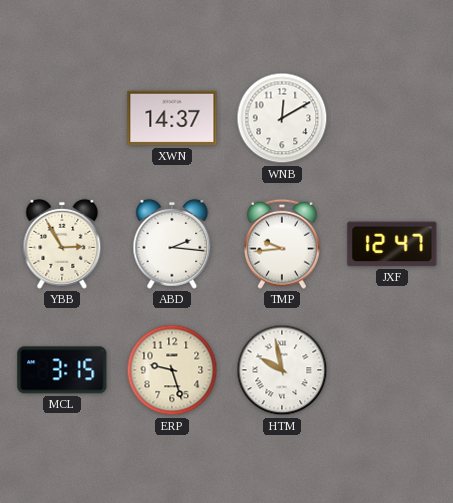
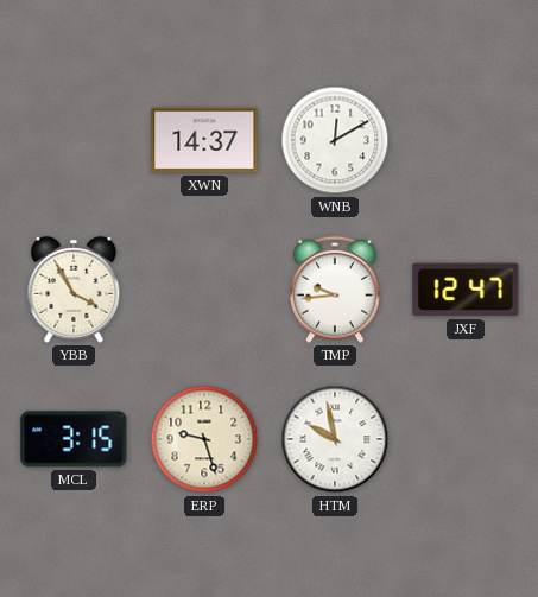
YBB: 2:55 -> 3:55 (74, 290)
ABD: 2:16 -> none (172, 244)
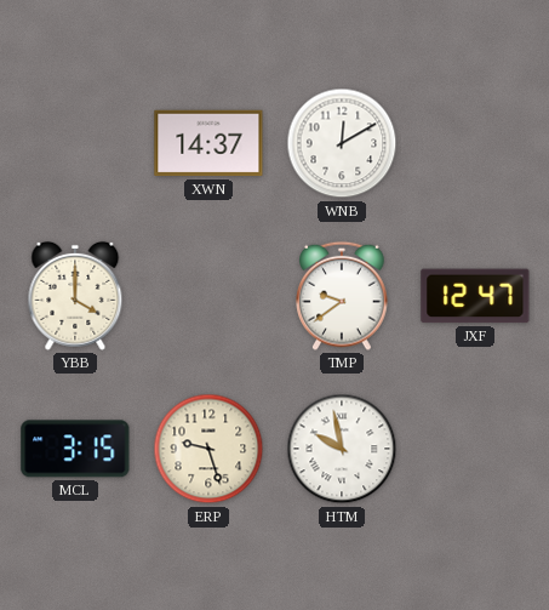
YBB: 3:55 -> 4:00 (75, 296)
TMP: 9:44 -> 9:39 (342, 296)
